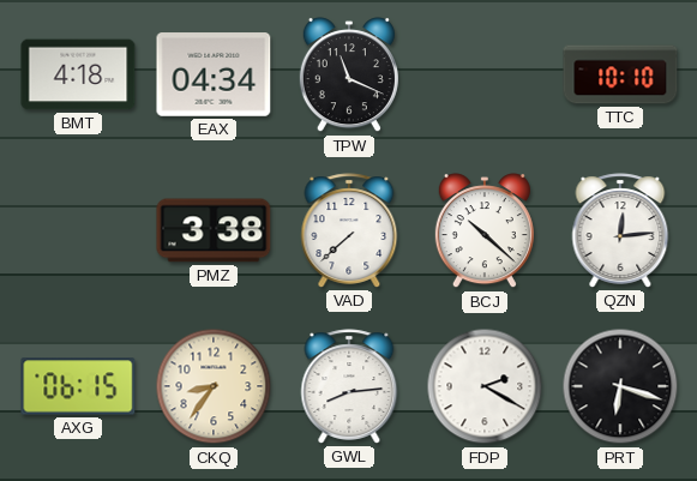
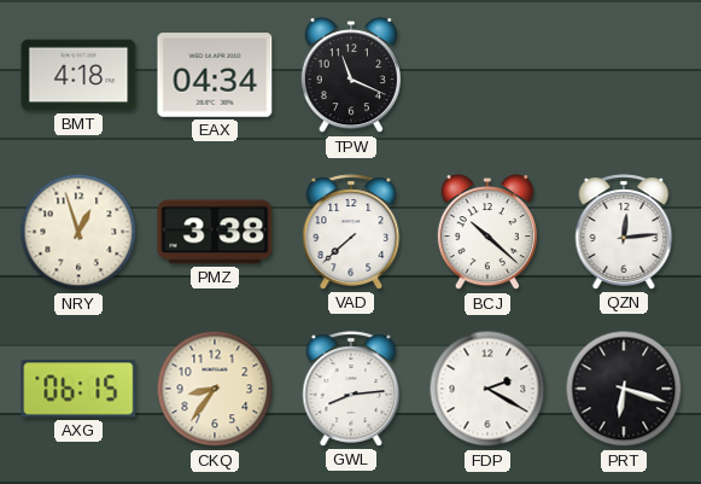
TTC: 10:10 -> none (620, 74)
NRY: none -> 12:57 (78, 232)
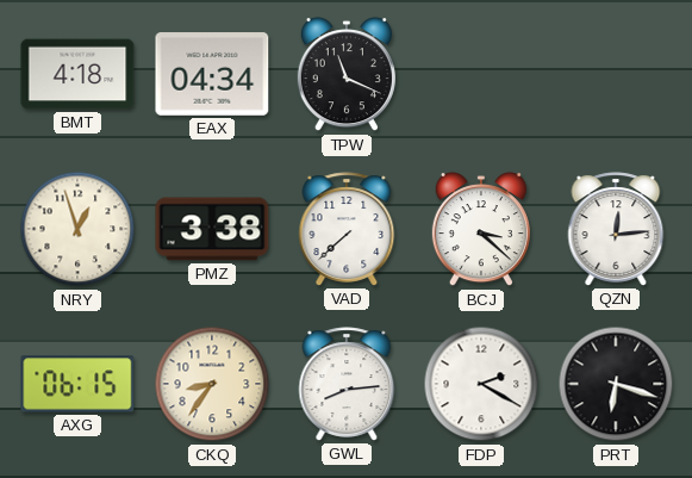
BCJ: 10:22 -> 3:22 (481, 230)
